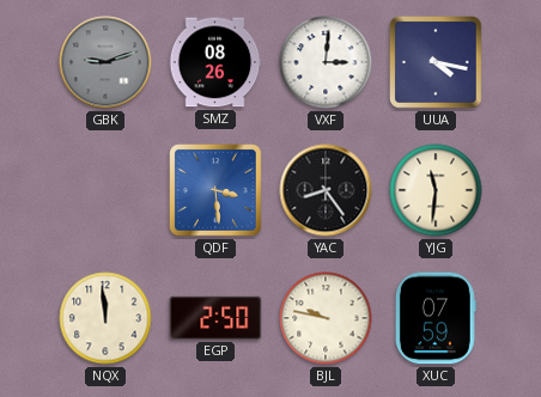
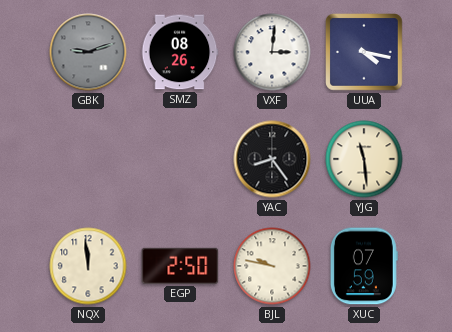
QDF: 3:29 -> none (217, 191)
YJG: 11:31 -> 11:29 (364, 159)
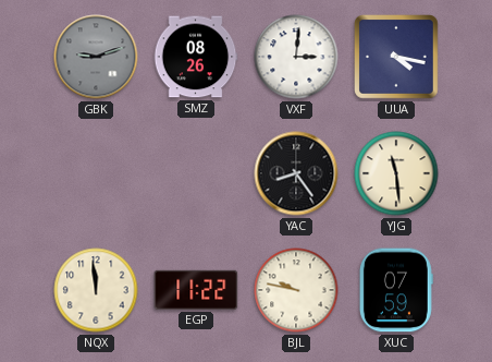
EGP: 2:50 -> 11:22 (196, 290)
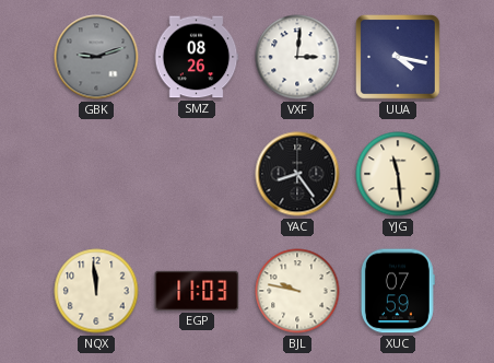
EGP: 11:22 -> 11:03 (197, 291)
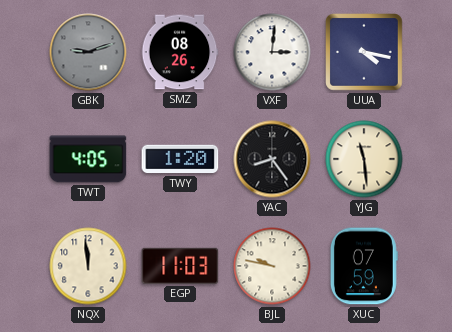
TWT: none -> 4:05 (88, 159)
TWY: none -> 1:20 (180, 159)
